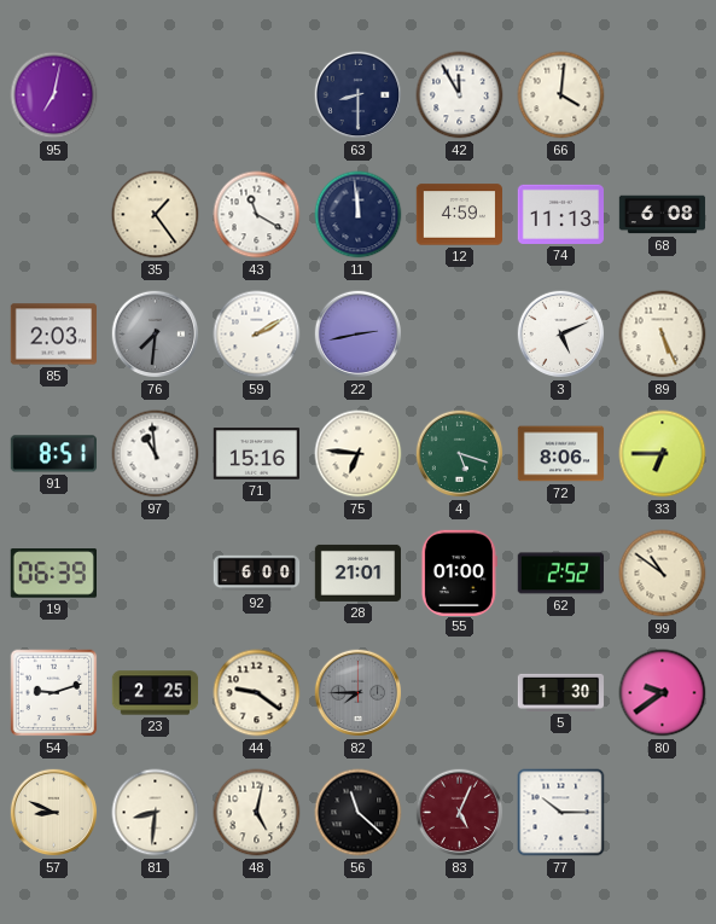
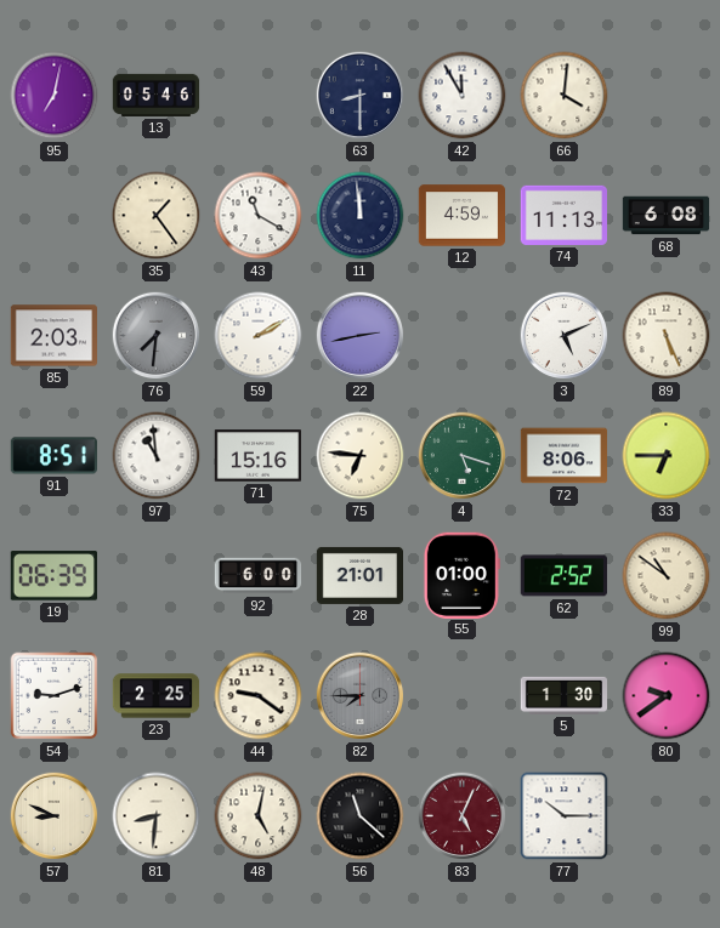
13: none -> 05:46 (157, 95)
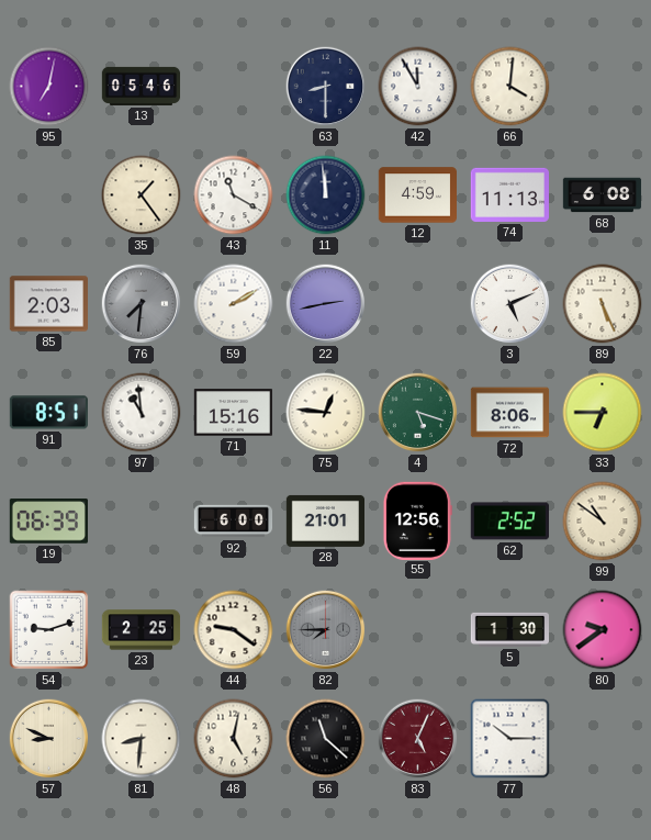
75: 6:46 -> 12:46 (326, 413)
55: 01:00 -> 12:56 (417, 520)
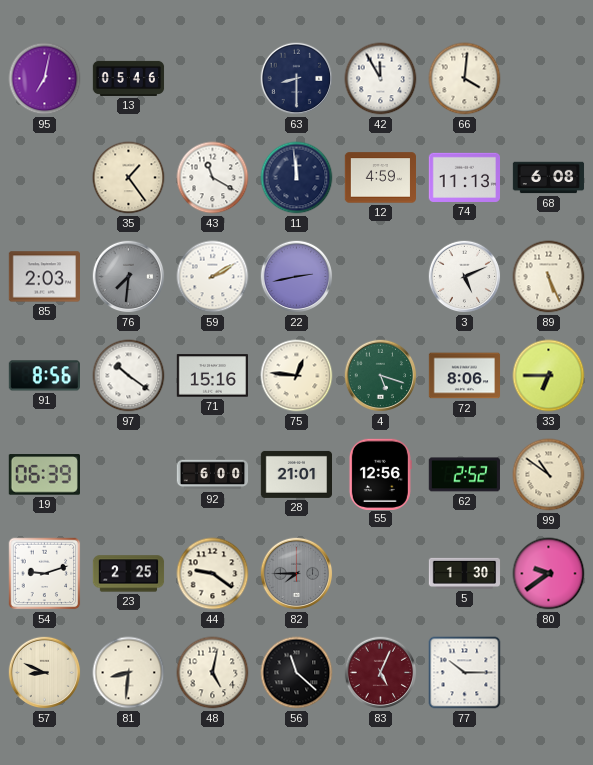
91: 8:51 -> 8:56 (44, 376)
97: 10:59 -> 10:21 (129, 376)
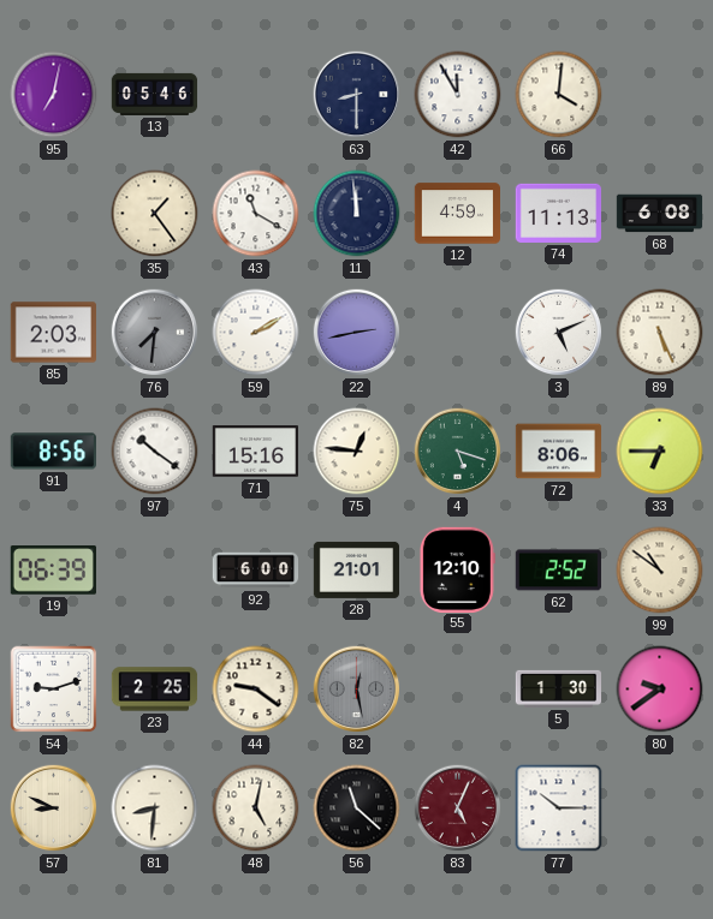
55: 12:56 -> 12:10 (457, 569)
82: 7:45 -> 12:28 (357, 690)
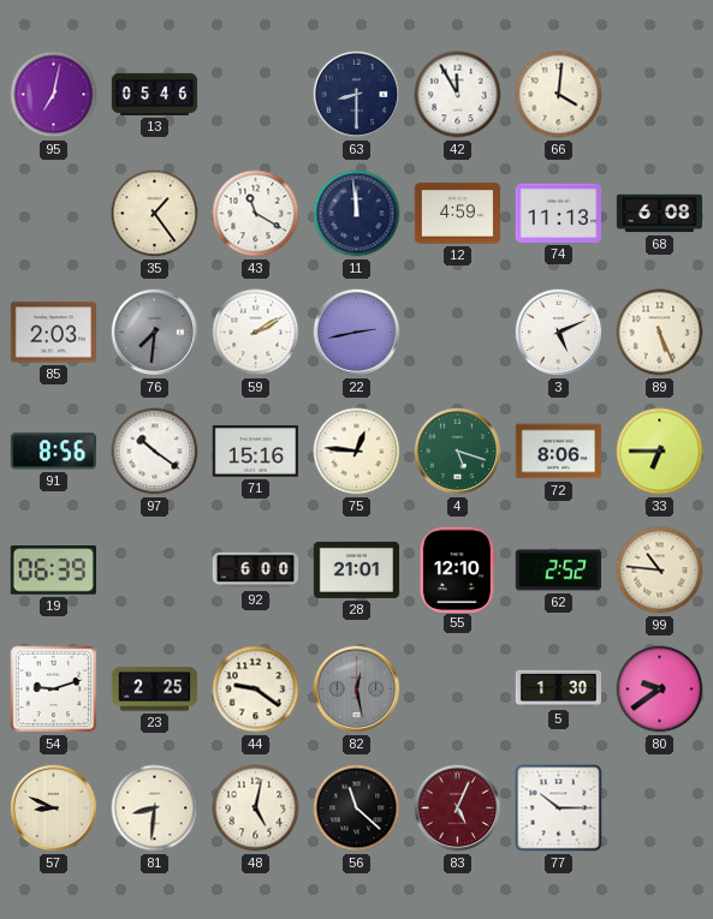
99: 10:51 -> 10:46 (660, 571)
